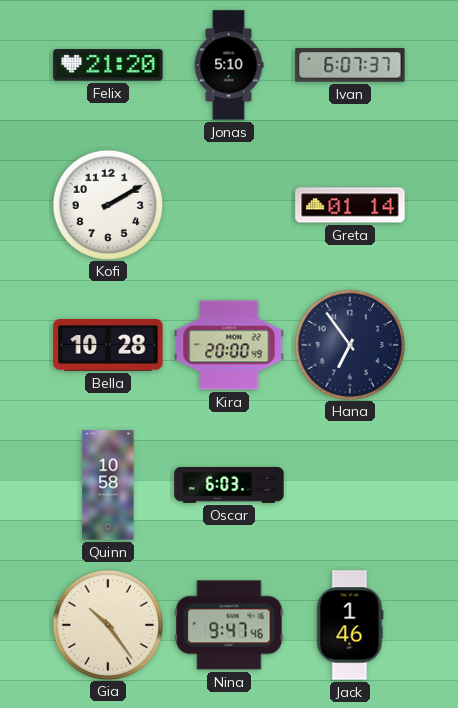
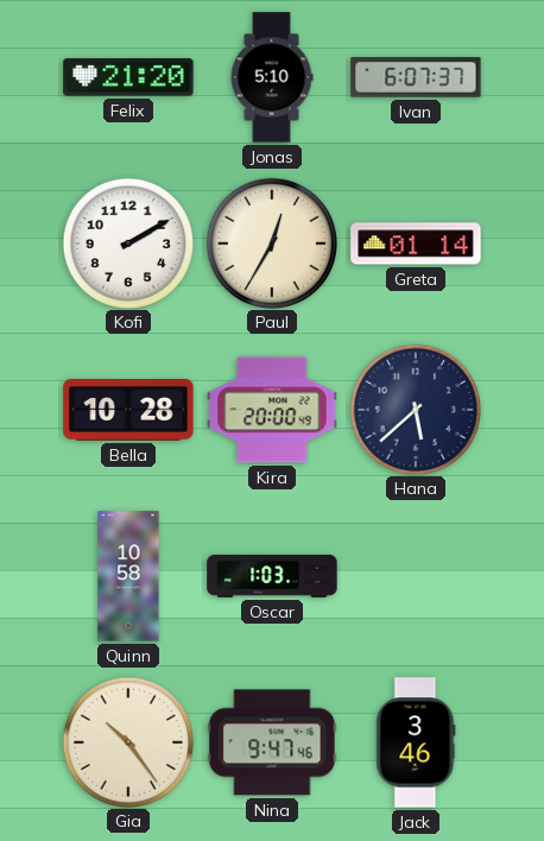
Paul: none -> 12:35 (271, 242)
Hana: 6:54 -> 5:38 (415, 409)
Oscar: 6:03 -> 1:03 (272, 576)
Jack: 1:46 -> 3:46 (416, 742)
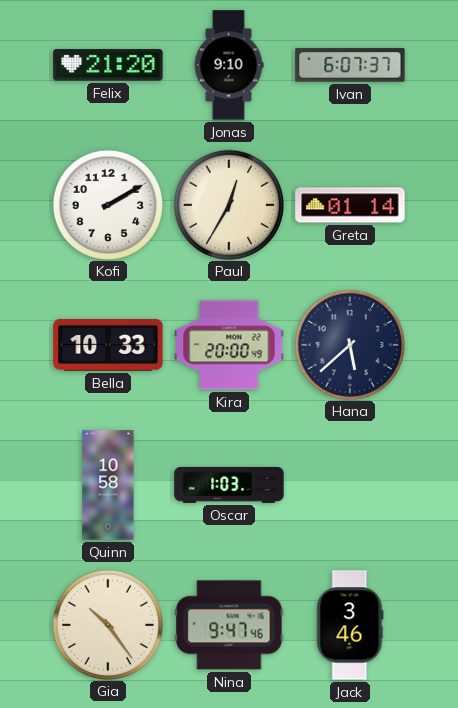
Jonas: 5:10 -> 9:10 (229, 65)
Bella: 10:28 -> 10:33 (108, 345)
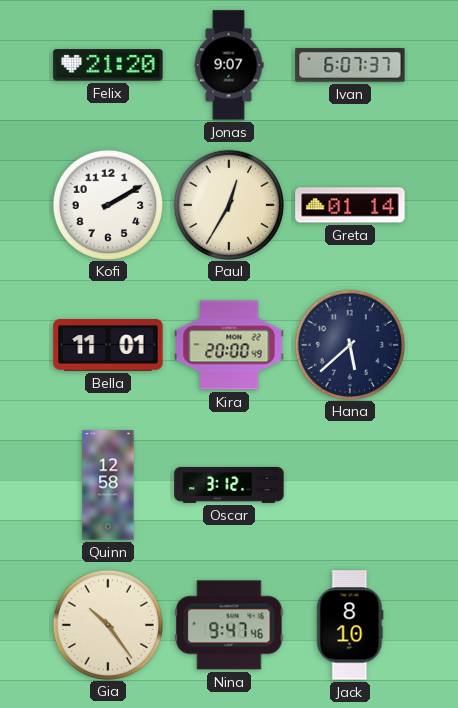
Jonas: 9:10 -> 9:07 (229, 65)
Bella: 10:33 -> 11:01 (108, 345)
Quinn: 10:58 -> 12:58 (108, 485)
Oscar: 1:03 -> 3:12 (229, 485)
Jack: 3:46 -> 8:10 (350, 625)
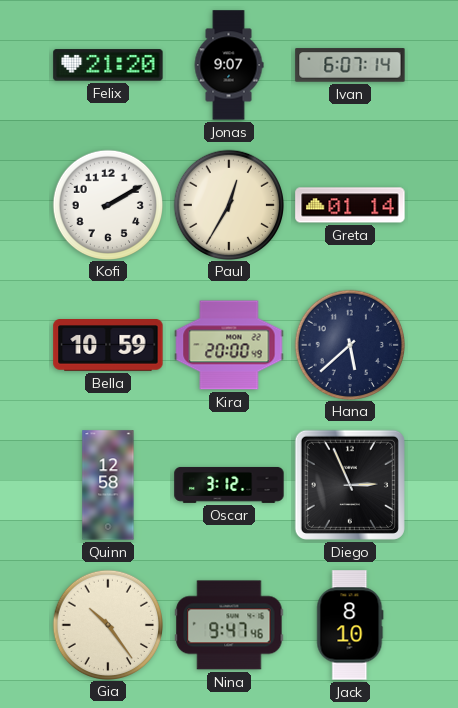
Ivan: 6:07:37 -> 6:07:14 (350, 65)
Bella: 11:01 -> 10:59 (108, 345)
Diego: none -> 2:56 (350, 485)
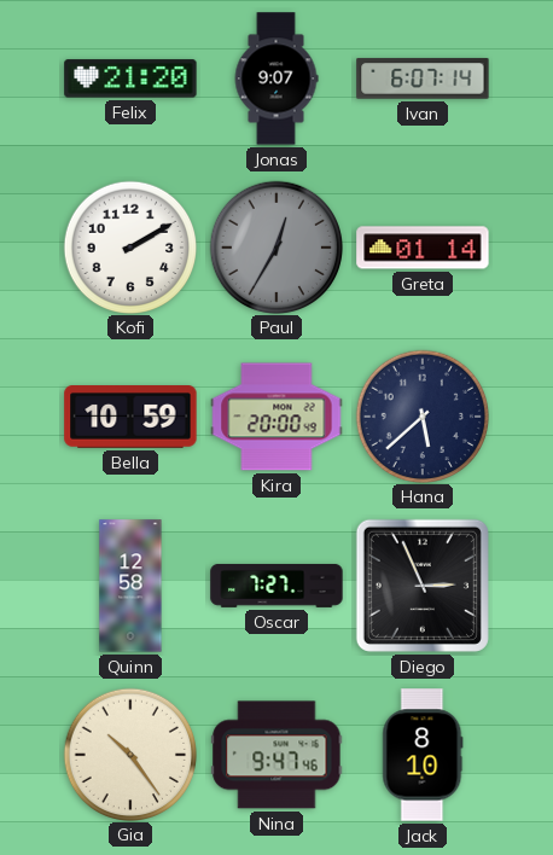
Paul dial: cream -> grey (275, 246)
Oscar: 3:12 -> 7:27 (276, 586)
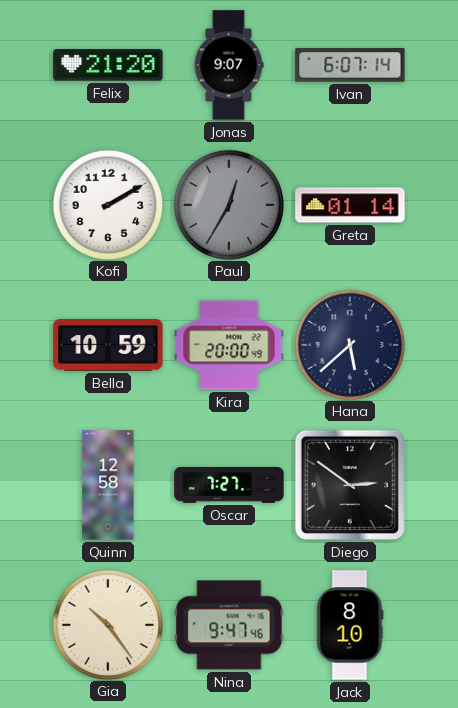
Diego: 2:56 -> 2:51 (350, 485)
